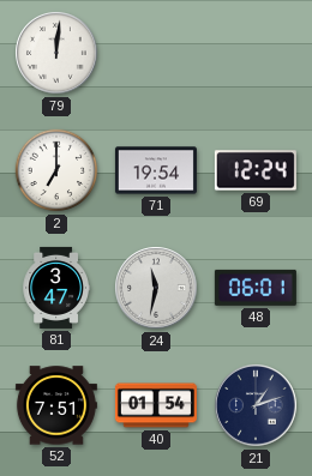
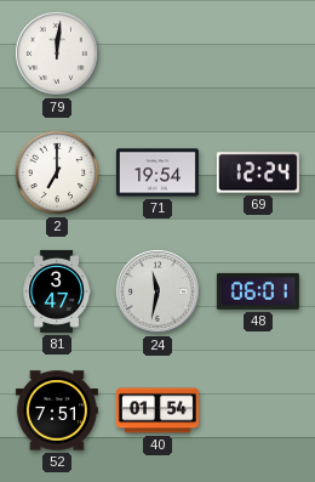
21: 1:12 -> none (256, 405)
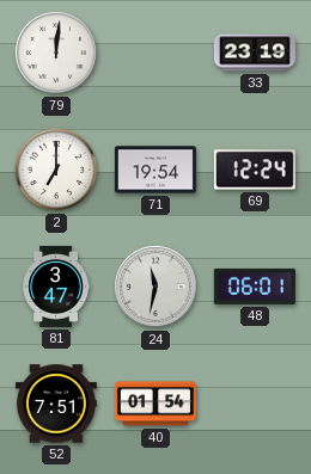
33: none -> 23:19 (255, 53)
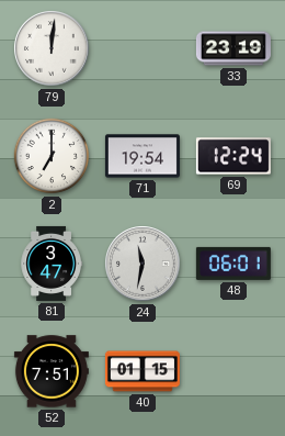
40: 01:54 -> 01:15 (142, 371)
